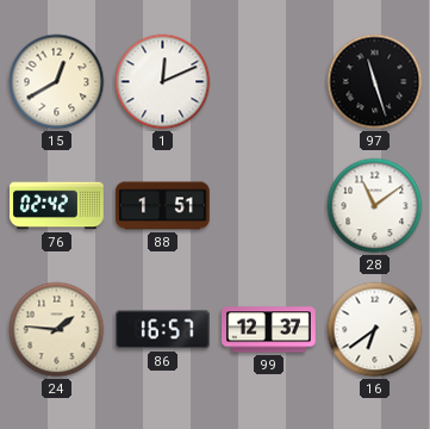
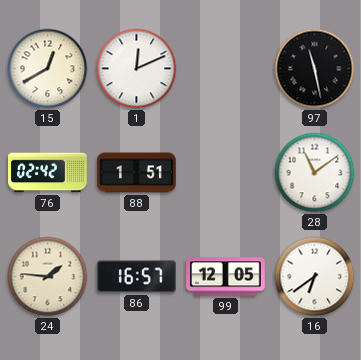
97: 11:27 -> 11:28 (315, 69)
99: 12:37 -> 12:05 (226, 277)
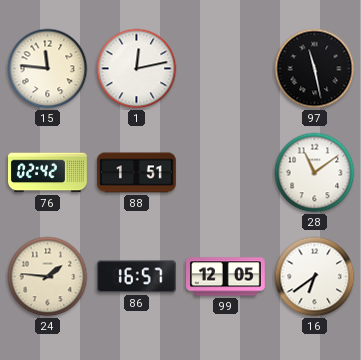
15: 12:40 -> 11:46 (48, 69)
1: 12:11 -> 12:13 (137, 69)
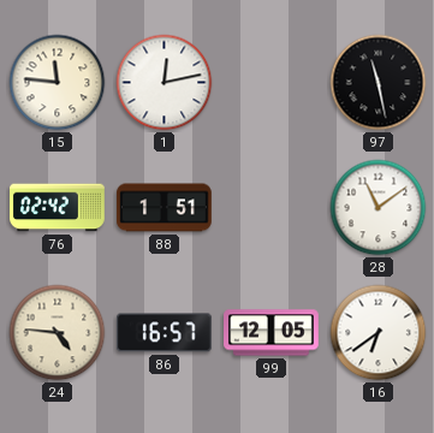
24: 1:46 -> 4:46 (58, 333)
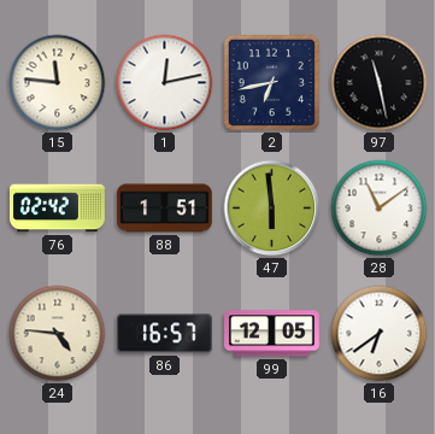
2: none -> 6:43 (271, 82)
47: none -> 5:59 (272, 209)
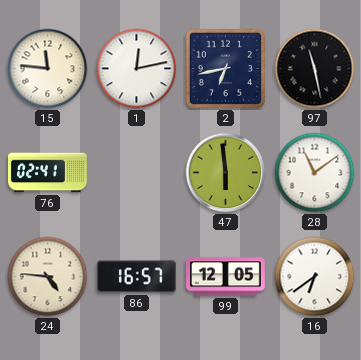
76: 02:42 -> 02:41 (48, 173)
88: 1:51 -> none (165, 209)
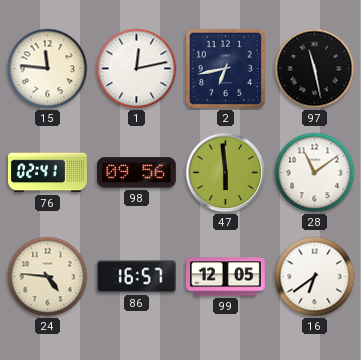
98: none -> 09:56 (137, 173)
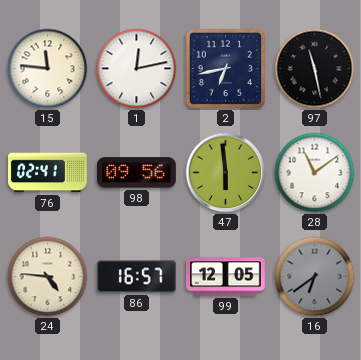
16 dial: white -> grey (315, 277)
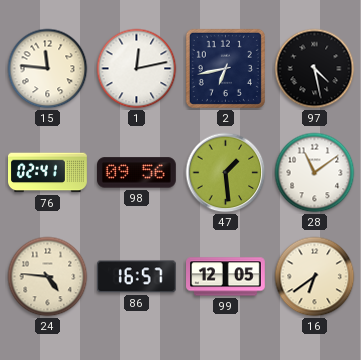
97: 11:28 -> 4:28 (315, 69)
47: 5:59 -> 1:29 (226, 173)
16 dial: grey -> cream (315, 277)
